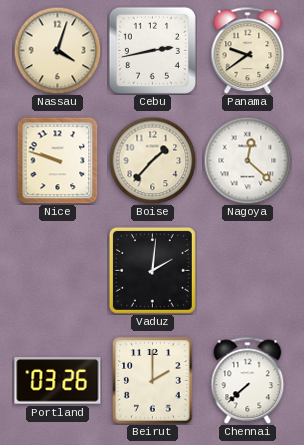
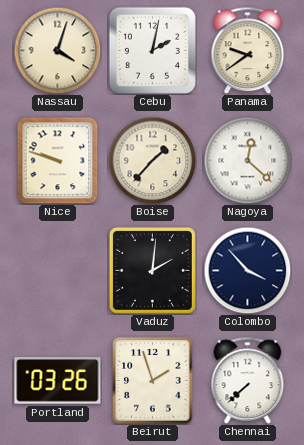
Cebu: 2:43 -> 2:02 (152, 50)
Colombo: none -> 3:53 (247, 270)
Beirut: 2:00 -> 1:57 (153, 381)
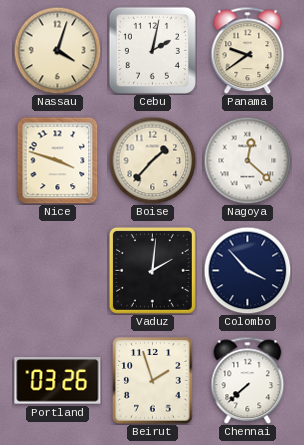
Nice: 9:48 -> 3:48 (58, 160)
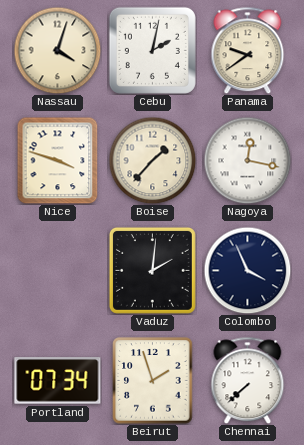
Nagoya: 12:22 -> 12:17 (247, 160)
Colombo: 3:53 -> 3:56 (247, 270)
Portland: 03:26 -> 07:34 (58, 381)
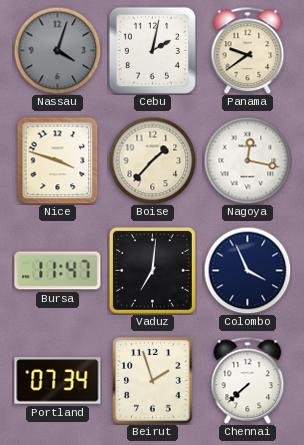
Nassau dial: cream -> grey (57, 50)
Bursa: none -> 11:47 (58, 271)
Vaduz: 2:01 -> 7:01 (152, 270)
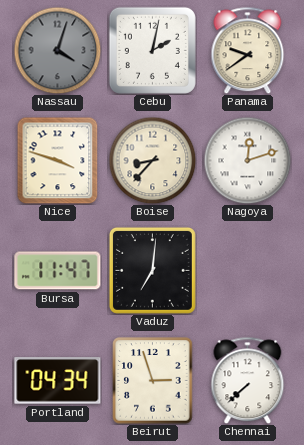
Boise: 1:37 -> 8:37 (152, 160)
Nagoya: 12:17 -> 12:12 (247, 160)
Colombo: 3:56 -> none (247, 270)
Portland: 07:34 -> 04:34 (58, 381)
Beirut: 1:57 -> 2:57 (153, 381)
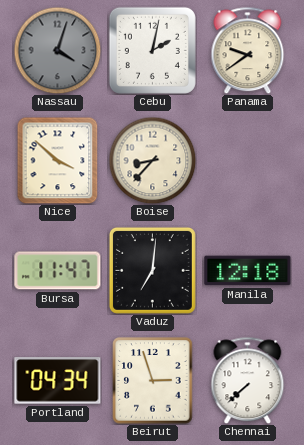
Nice: 3:48 -> 3:52 (58, 160)
Nagoya: 12:12 -> none (247, 160)
Manila: none -> 12:18 (248, 271)
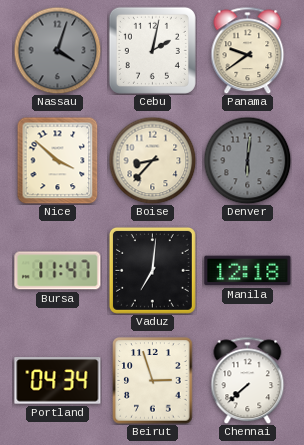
Denver: none -> 6:01 (247, 160)
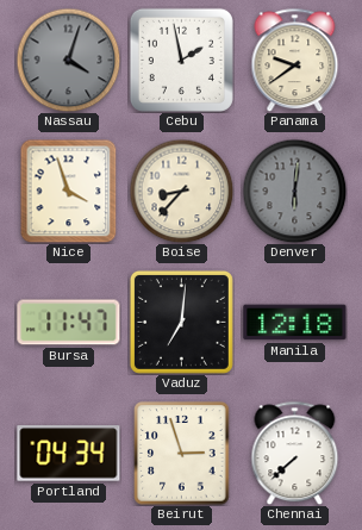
Cebu: 2:02 -> 1:58 (181, 60)
Nice: 3:52 -> 3:57 (69, 191)
